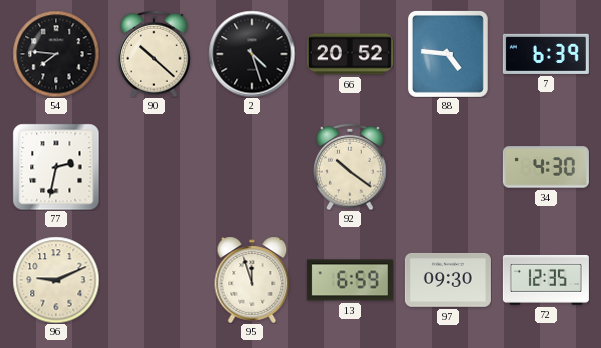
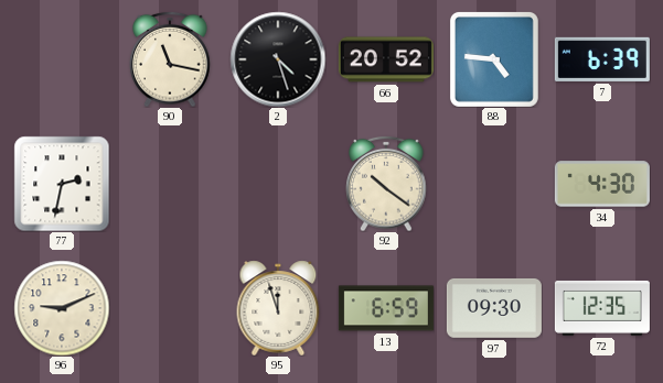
54: 7:46 -> none (56, 54)
90: 10:22 -> 11:17 (170, 59)
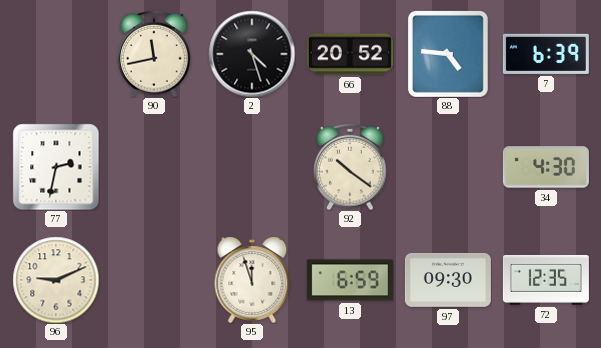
90: 11:17 -> 11:43 (154, 54)
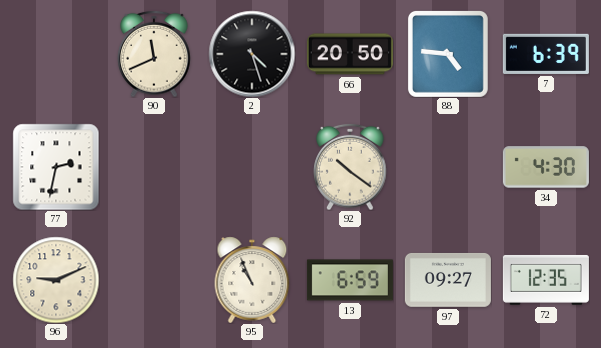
90: 11:43 -> 11:41 (154, 54)
66: 20:52 -> 20:50 (350, 54)
95: 11:57 -> 10:56 (252, 280)
97: 09:30 -> 09:27 (448, 280)
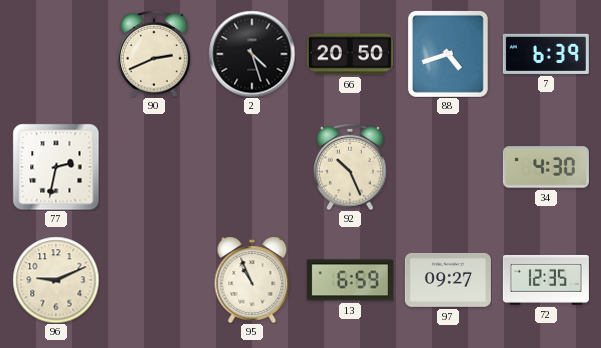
90: 11:41 -> 2:41 (154, 54)
88: 4:46 -> 4:42 (448, 54)
92: 10:21 -> 10:26 (350, 167)
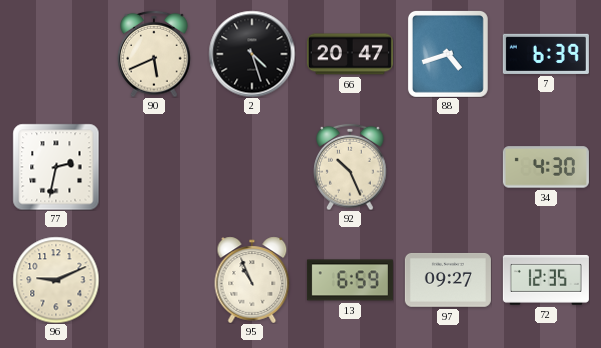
90: 2:41 -> 5:41 (154, 54)
66: 20:50 -> 20:47 (350, 54)
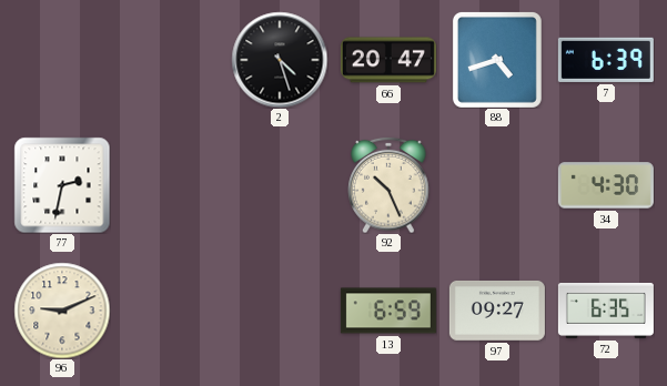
90: 5:41 -> none (154, 54)
95: 10:56 -> none (252, 280)
72: 12:35 -> 6:35 (606, 311)
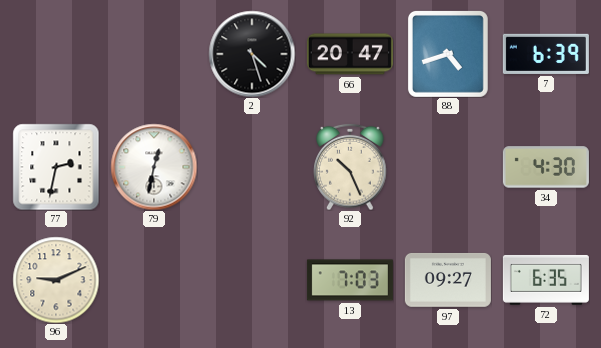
79: none -> 12:32 (154, 167)
13: 6:59 -> 7:03 (350, 280)
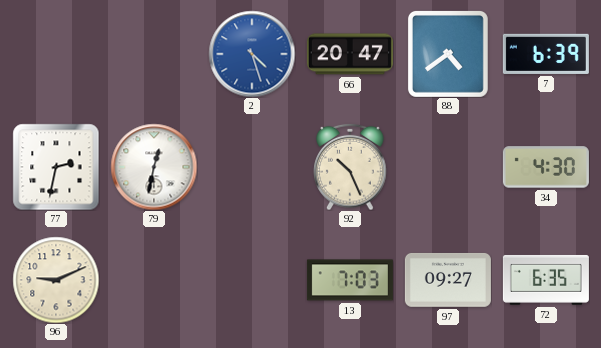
2 dial: black -> blue (252, 54)
88: 4:42 -> 4:39 (448, 54)
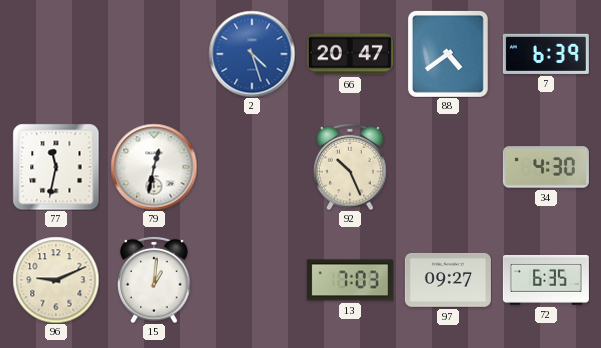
77: 2:32 -> 11:32 (56, 167)
15: none -> 1:01 (154, 280)
